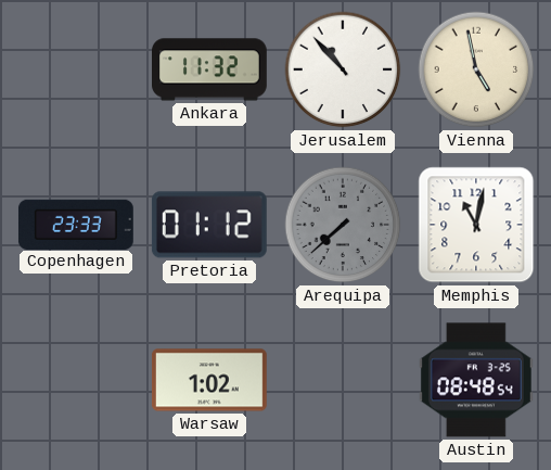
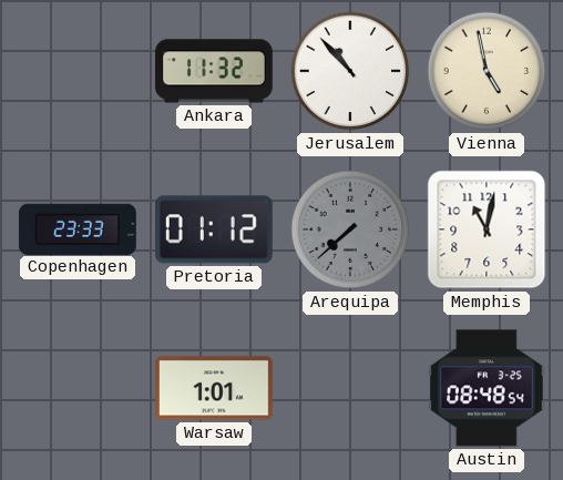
Warsaw: 1:02 -> 1:01 (214, 388)
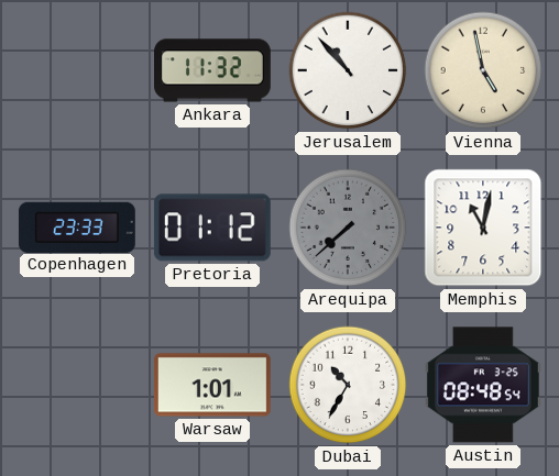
Dubai: none -> 10:35 (348, 385)
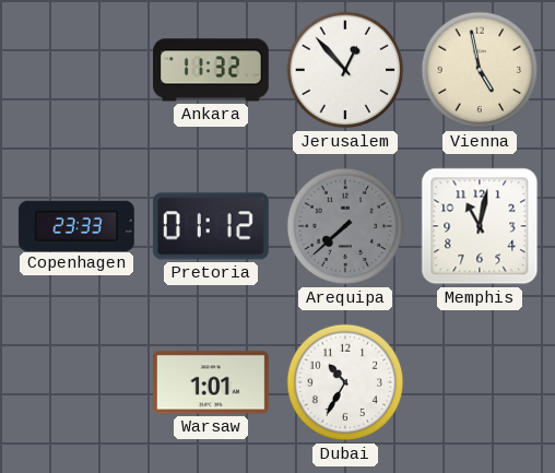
Jerusalem: 10:53 -> 12:53 (345, 70)
Austin: 08:48 -> none (483, 385)
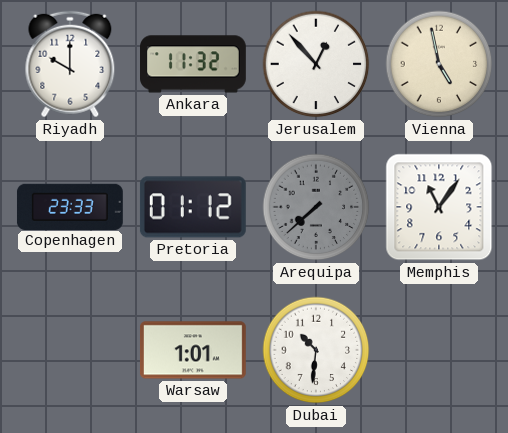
Riyadh: none -> 10:00 (70, 64)
Memphis: 11:02 -> 11:06 (439, 207)
Dubai: 10:35 -> 10:31 (316, 350)
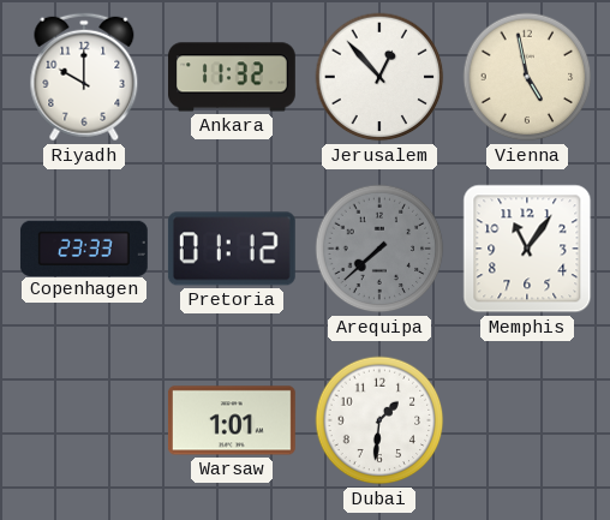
Dubai: 10:31 -> 1:31 (379, 420)
